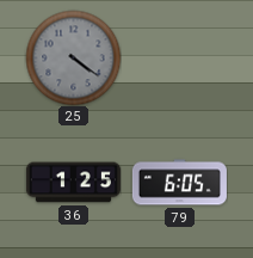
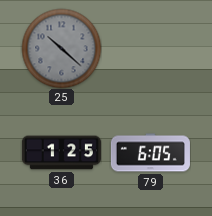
25: 4:21 -> 10:22 (61, 48)
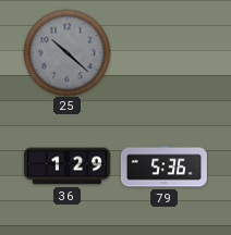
36: 1:25 -> 1:29 (66, 166)
79: 6:05 -> 5:36 (163, 166)
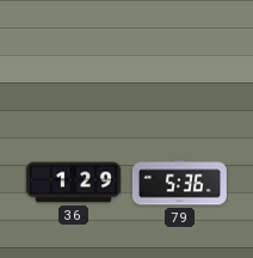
25: 10:22 -> none (66, 52)
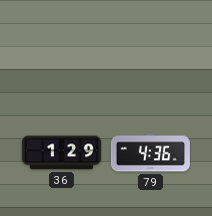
79: 5:36 -> 4:36 (150, 153)
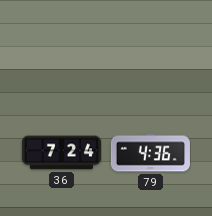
36: 1:29 -> 7:24 (61, 153)
